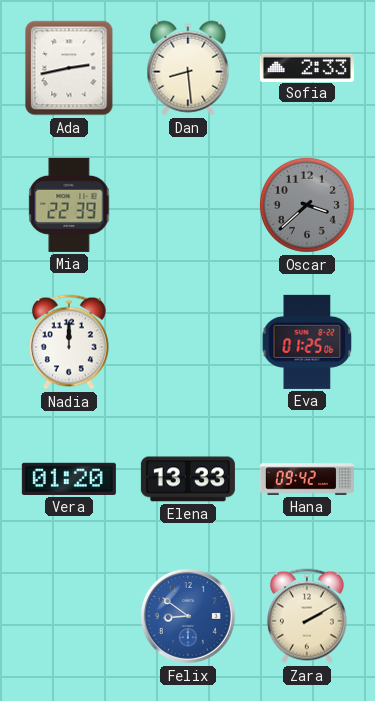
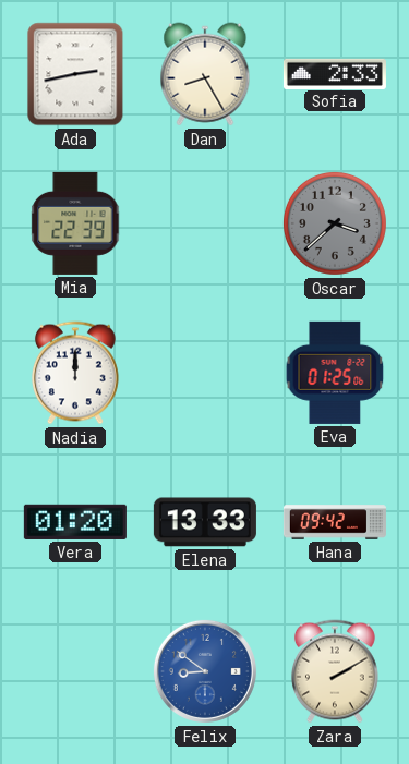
Dan: 8:29 -> 8:25 (205, 74)
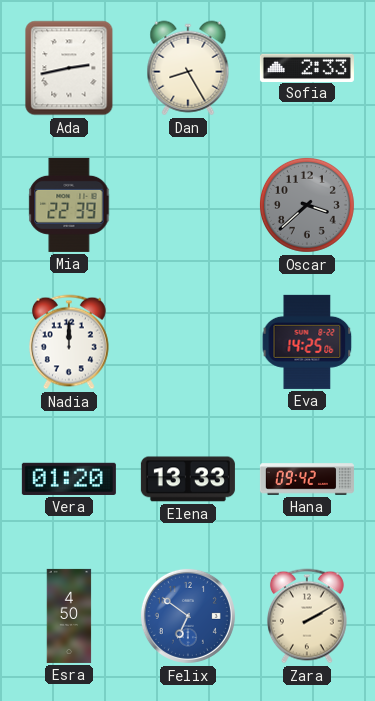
Eva: 01:25 -> 14:25 (307, 342)
Esra: none -> 4:50 (69, 616)
Felix: 8:51 -> 6:51 (188, 616)
